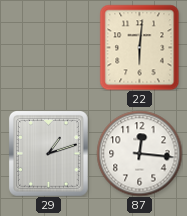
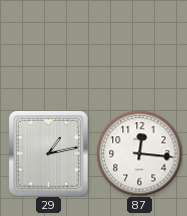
22: 6:01 -> none (140, 47)
29: 1:12 -> 1:13 (49, 154)
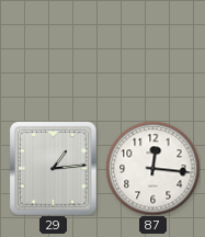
29: 1:13 -> 1:14 (54, 169)
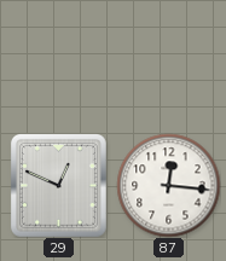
29: 1:14 -> 12:49 (59, 186)
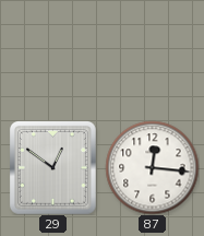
29: 12:49 -> 12:51 (53, 168)
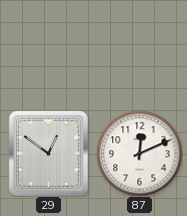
87: 12:16 -> 12:11 (139, 153)
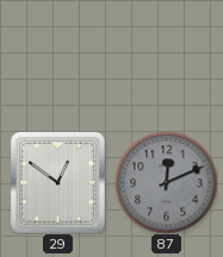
87 dial: white -> grey (166, 182)
